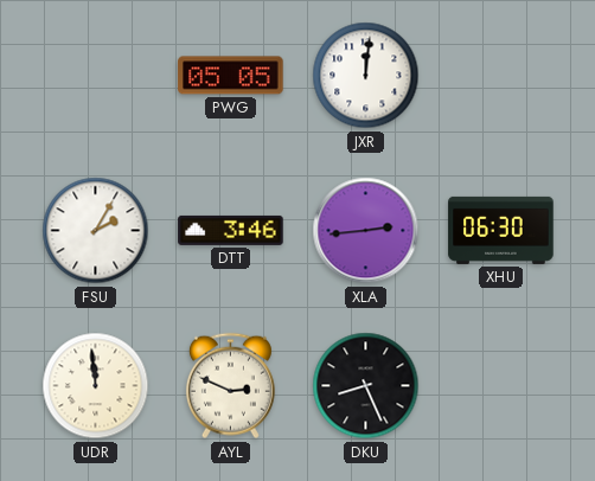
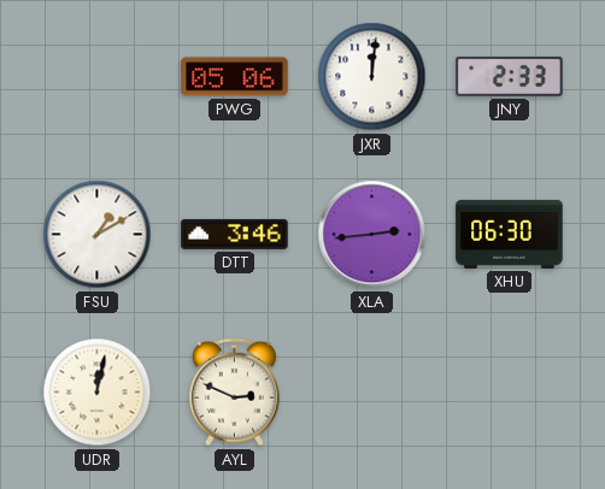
PWG: 05:05 -> 05:06 (235, 77)
JNY: none -> 2:33 (510, 76)
FSU: 2:05 -> 1:10 (98, 235)
UDR: 11:59 -> 12:02 (98, 393)
DKU: 8:26 -> none (366, 386)
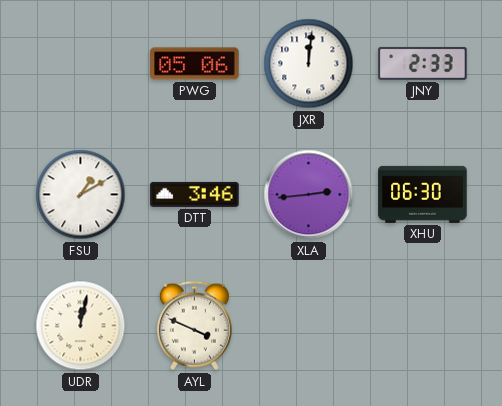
AYL: 2:49 -> 3:49 (194, 326)
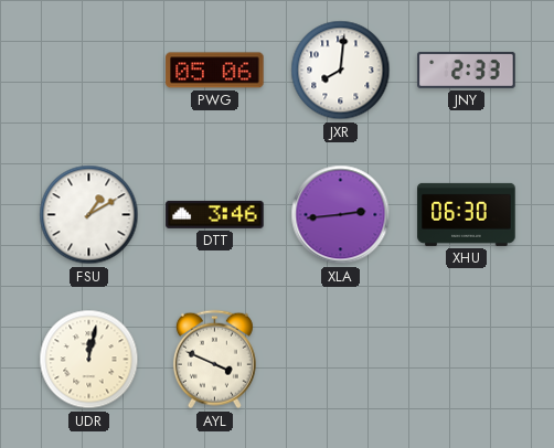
JXR: 12:01 -> 8:01 (341, 71)
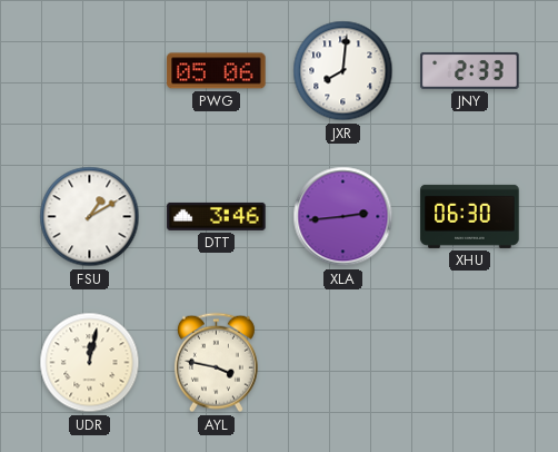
AYL: 3:49 -> 3:47 (216, 363)
